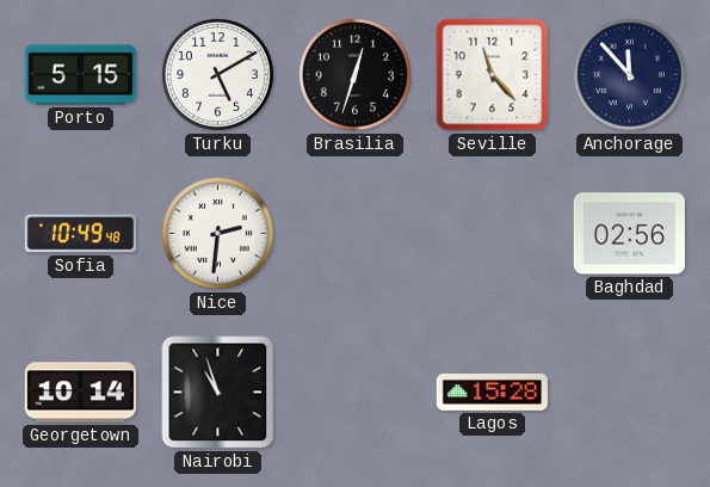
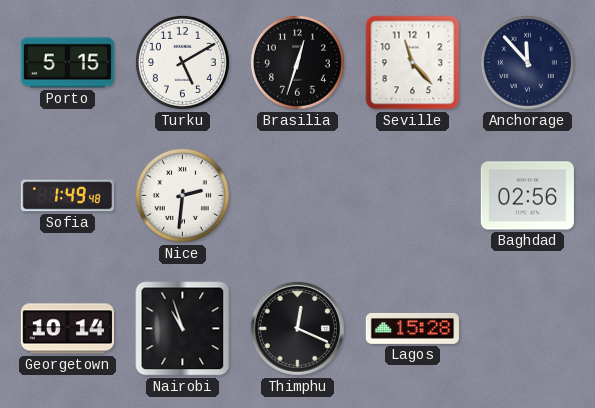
Sofia: 10:49 -> 1:49 (67, 196)
Thimphu: none -> 12:19 (297, 328)
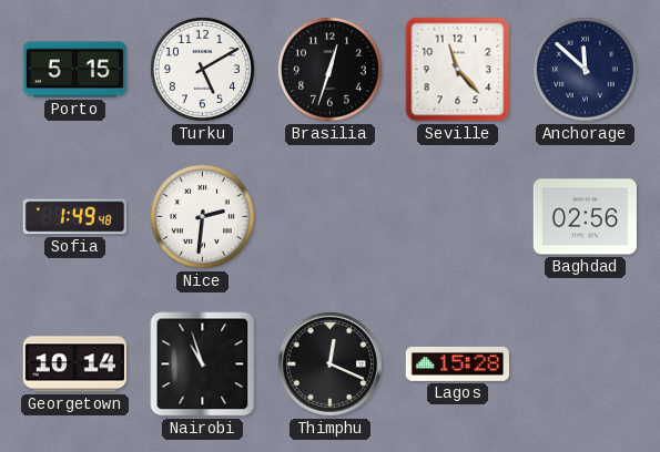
Anchorage: 11:53 -> 11:52 (585, 69)
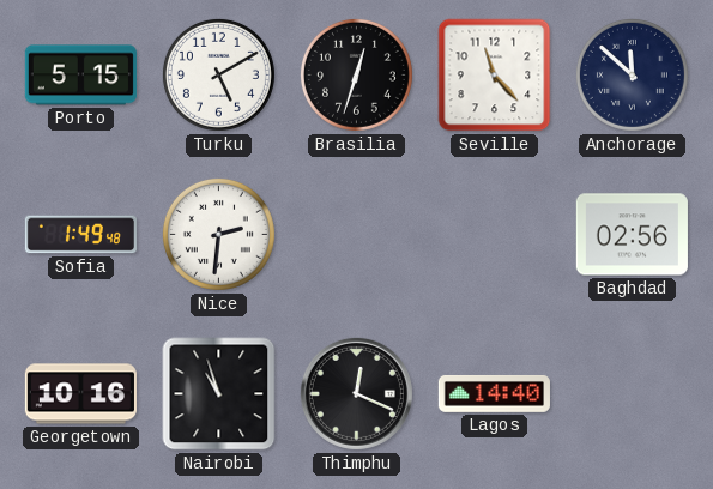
Georgetown: 10:14 -> 10:16 (80, 394)
Lagos: 15:28 -> 14:40 (494, 394)
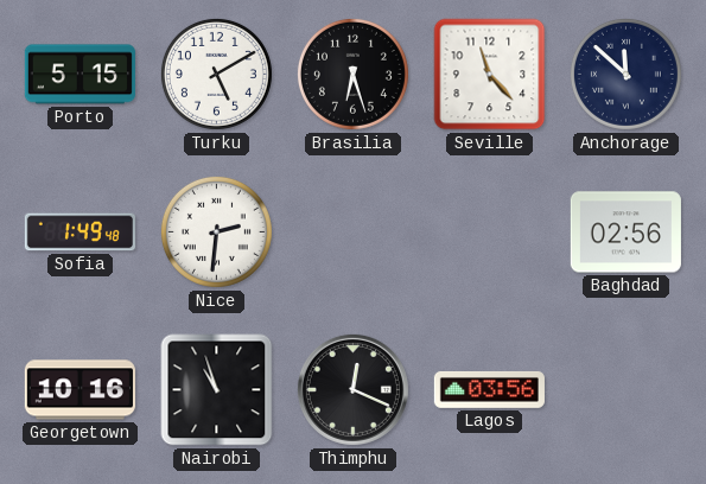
Brasilia: 12:33 -> 6:27 (352, 74)
Lagos: 14:40 -> 03:56 (489, 390)
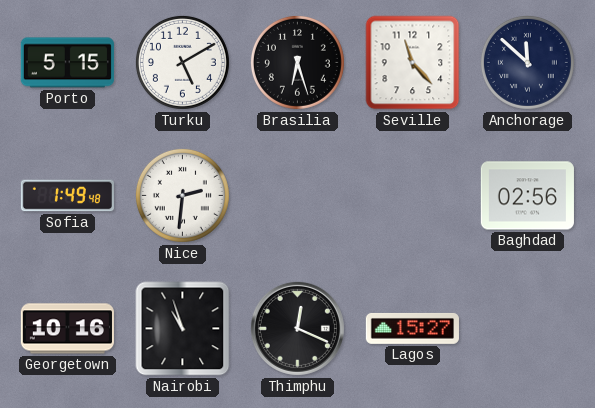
Lagos: 03:56 -> 15:27 (412, 329)
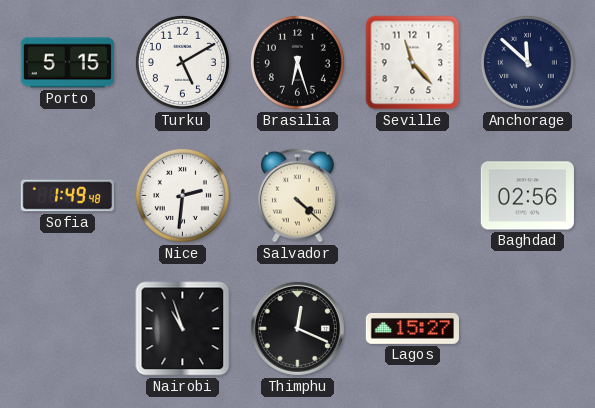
Salvador: none -> 4:22 (298, 196)
Georgetown: 10:16 -> none (67, 329)
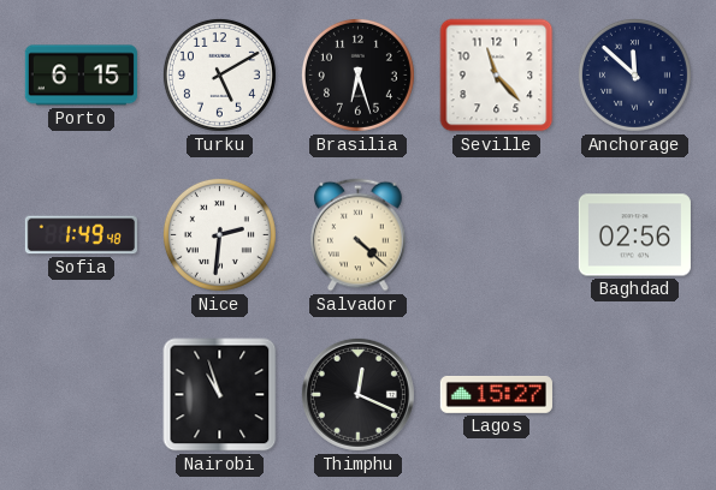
Porto: 5:15 -> 6:15 (81, 76)
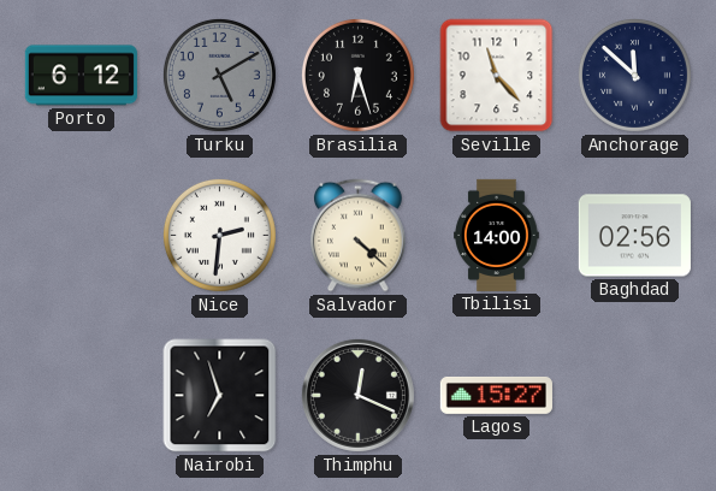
Porto: 6:15 -> 6:12 (81, 76)
Turku dial: white -> grey (219, 75)
Sofia: 1:49 -> none (81, 235)
Tbilisi: none -> 14:00 (497, 235)
Nairobi: 10:57 -> 6:57 (220, 396)
